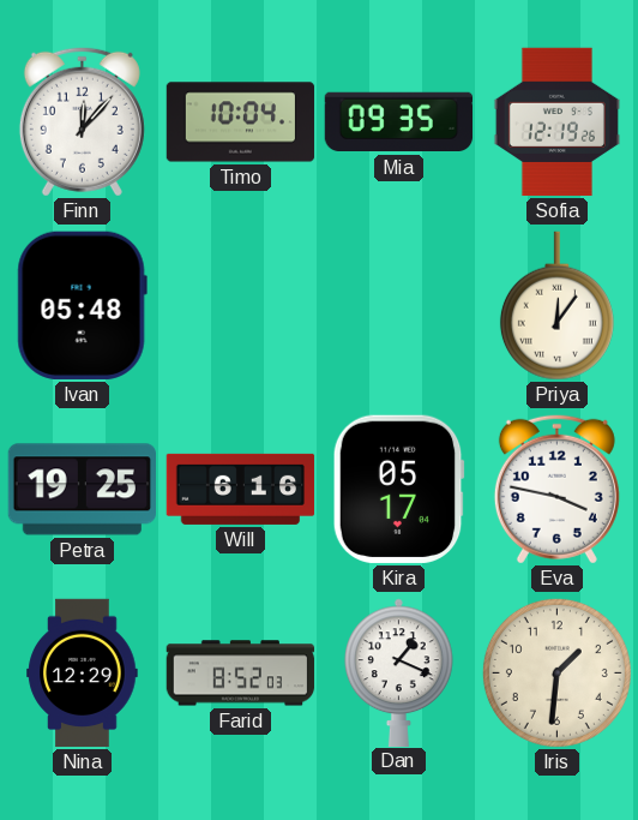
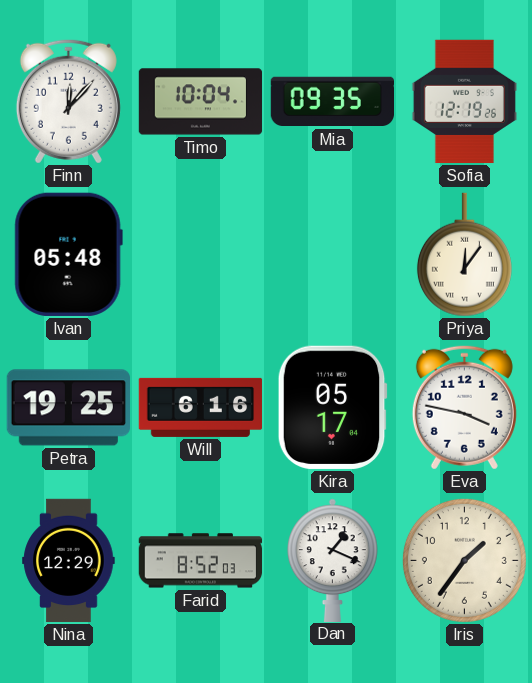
Iris: 1:31 -> 1:36 (464, 560)
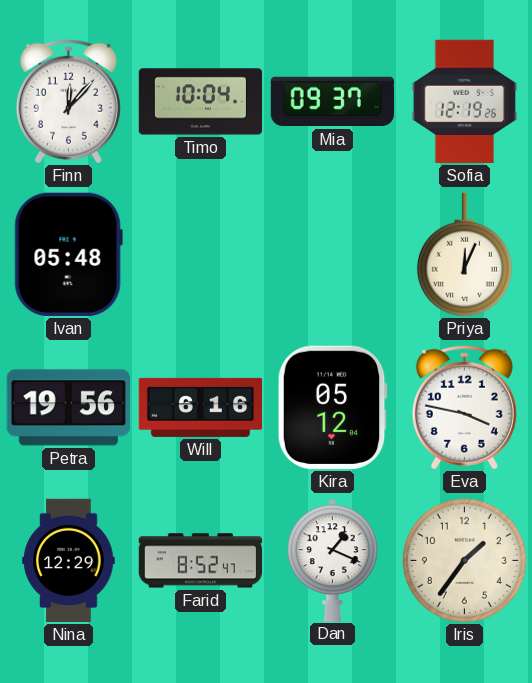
Mia: 09:35 -> 09:37 (333, 102)
Priya: 12:06 -> 12:04 (464, 255)
Petra: 19:25 -> 19:56 (68, 408)
Kira: 05:17 -> 05:12 (332, 407)
Farid: 8:52:03 -> 8:52:47 (201, 561)
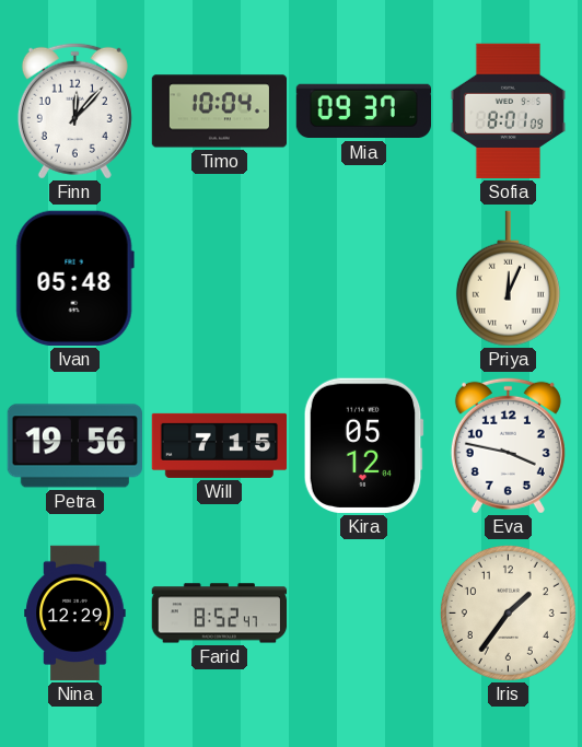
Sofia: 12:19 -> 8:01 (508, 112)
Will: 6:16 -> 7:15 (220, 445)
Dan: 1:19 -> none (332, 560)
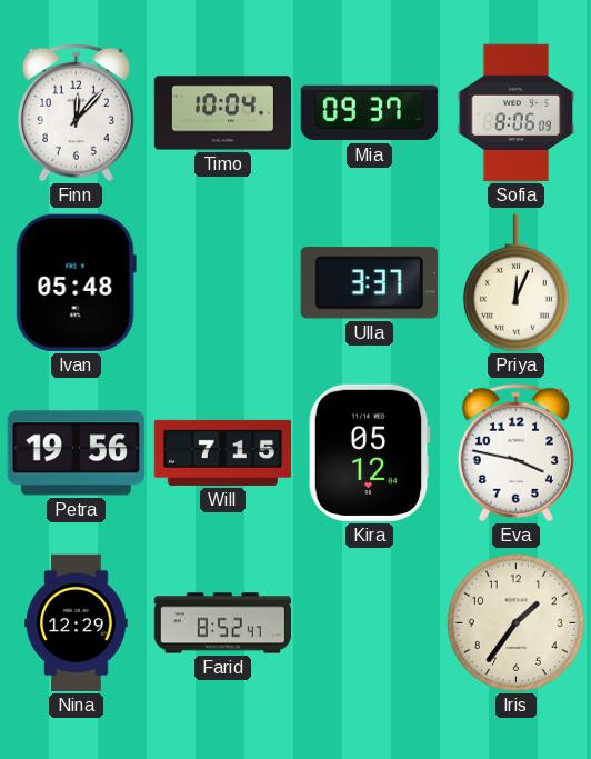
Sofia: 8:01 -> 8:06 (515, 113)
Ulla: none -> 3:37 (369, 283)
